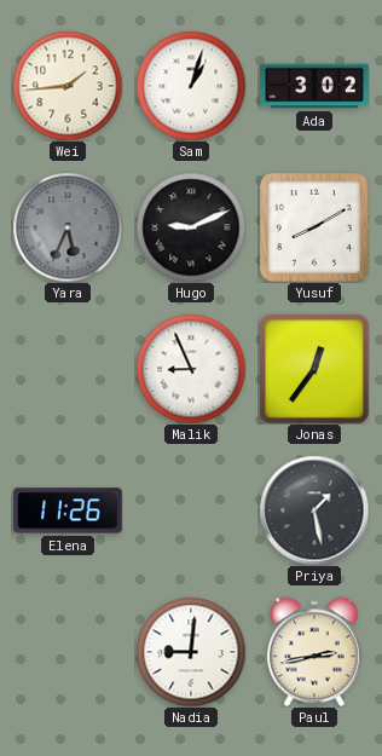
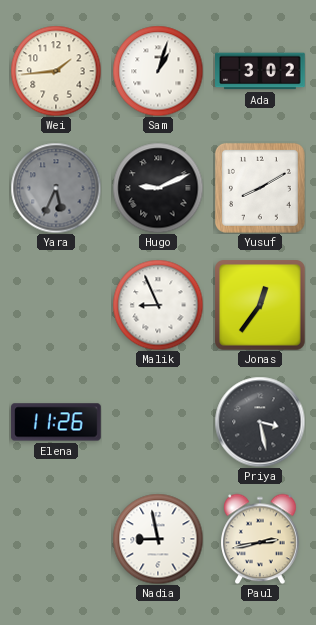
Priya: 1:28 -> 3:28 (260, 422)
Nadia: 9:01 -> 8:58 (158, 539)
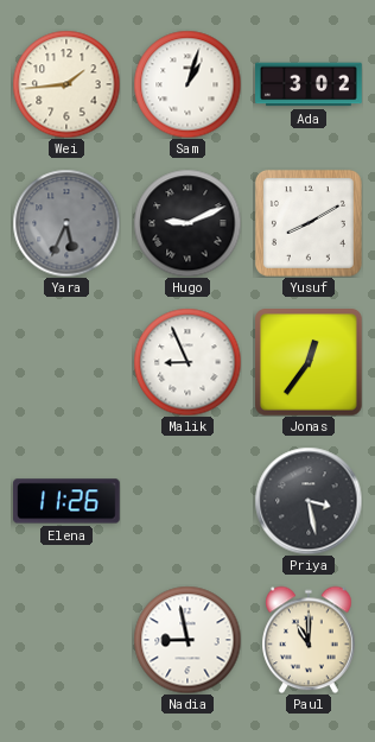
Paul: 2:43 -> 11:00 (309, 640)
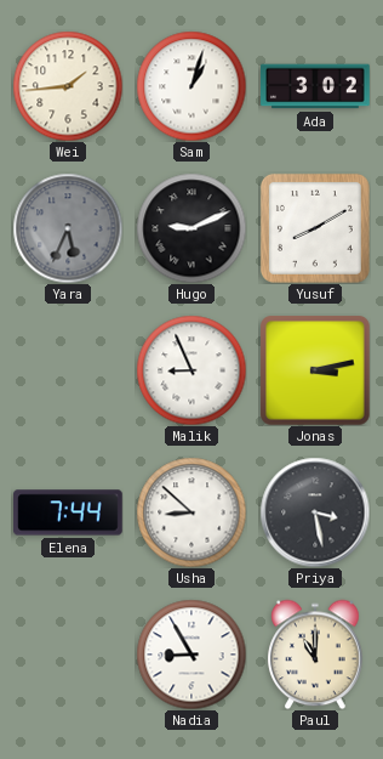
Jonas: 12:36 -> 3:13 (316, 372)
Elena: 11:26 -> 7:44 (68, 512)
Usha: none -> 8:52 (191, 512)
Nadia: 8:58 -> 8:55 (191, 655)
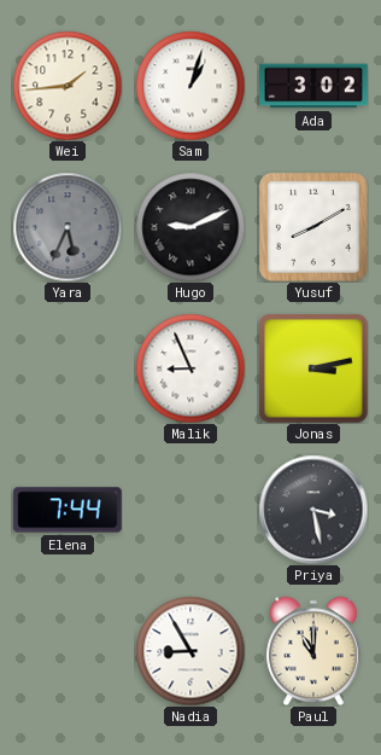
Usha: 8:52 -> none (191, 512)
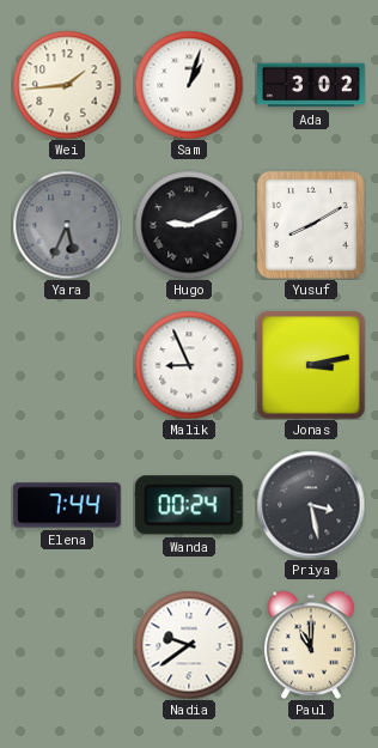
Wanda: none -> 00:24 (189, 505)
Nadia: 8:55 -> 9:39 (189, 645)
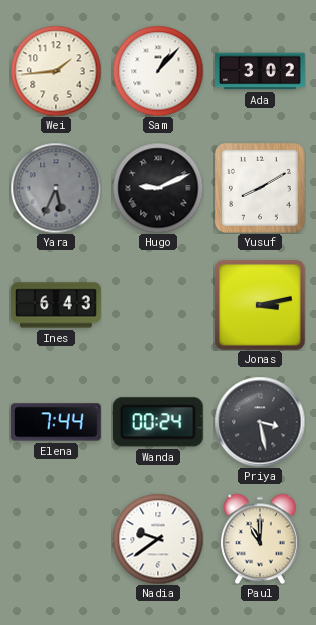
Sam: 1:03 -> 1:07 (158, 71)
Ines: none -> 6:43 (56, 305)
Malik: 8:56 -> none (189, 365)
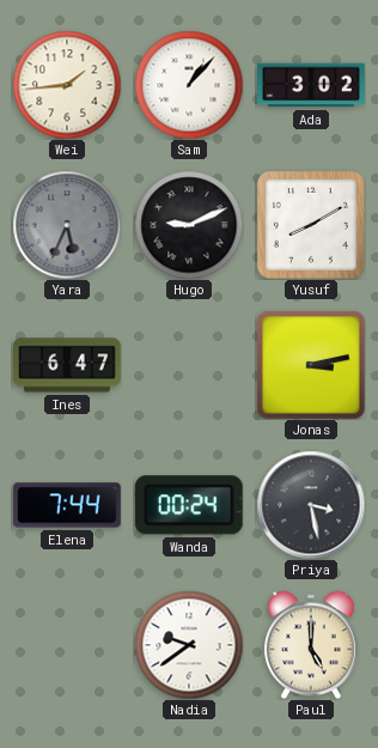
Ines: 6:43 -> 6:47 (67, 365)
Paul: 11:00 -> 5:00 (311, 645)
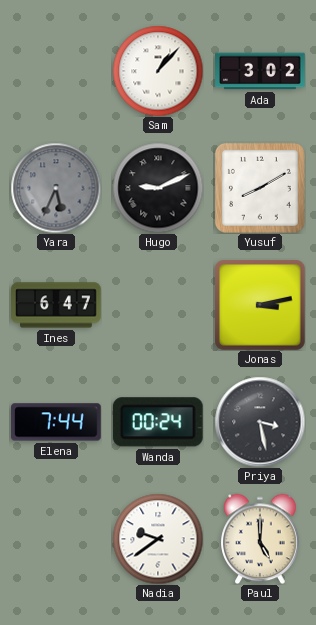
Wei: 1:44 -> none (67, 85)
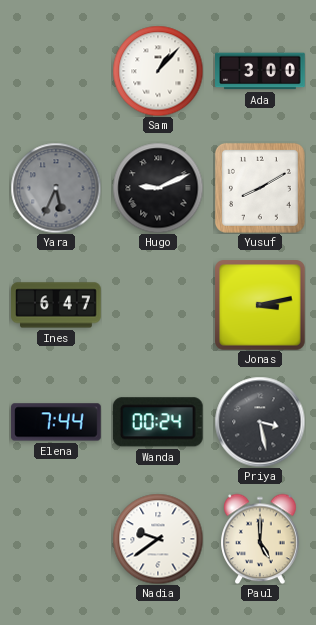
Ada: 3:02 -> 3:00 (260, 71)
